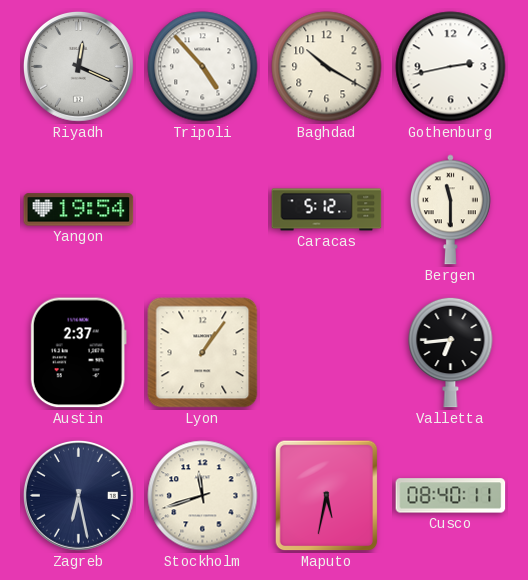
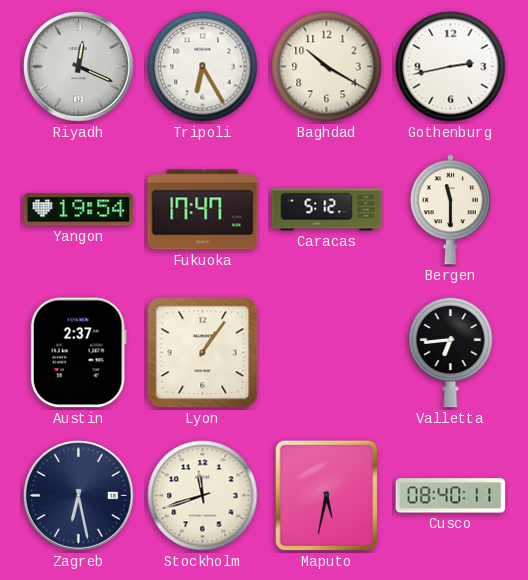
Tripoli: 4:53 -> 6:25 (203, 67)
Fukuoka: none -> 17:47 (203, 210)
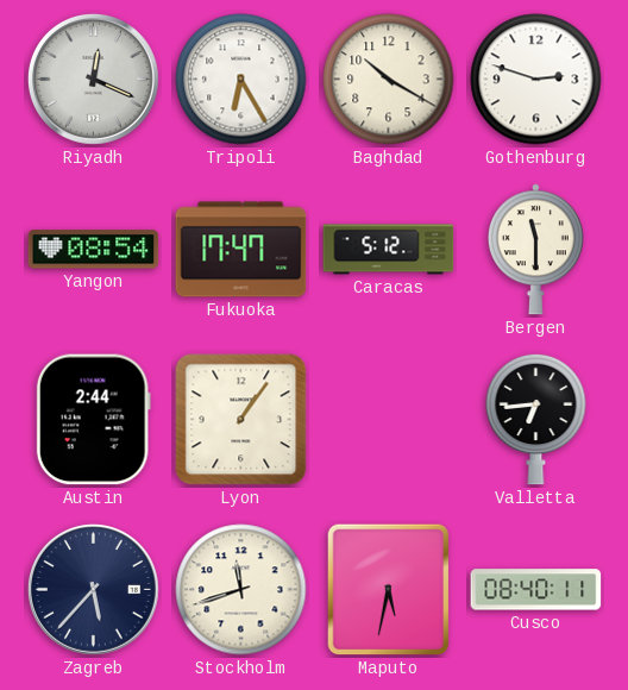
Gothenburg: 2:43 -> 2:48 (536, 80)
Yangon: 19:54 -> 08:54 (94, 250)
Austin: 2:37 -> 2:44 (93, 420)
Zagreb: 6:28 -> 5:37 (94, 590)
